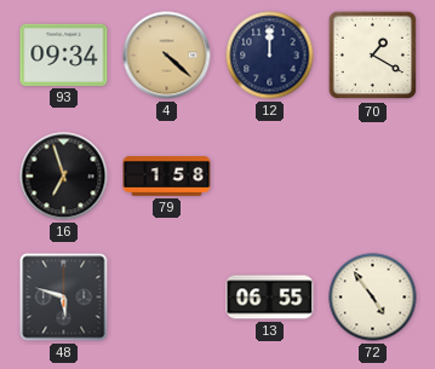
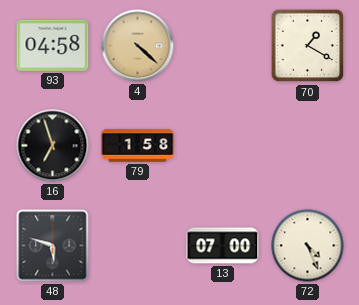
93: 09:34 -> 04:58 (53, 45)
12: 12:00 -> none (270, 56)
13: 06:55 -> 07:00 (223, 246)
72: 4:54 -> 4:26 (308, 246)
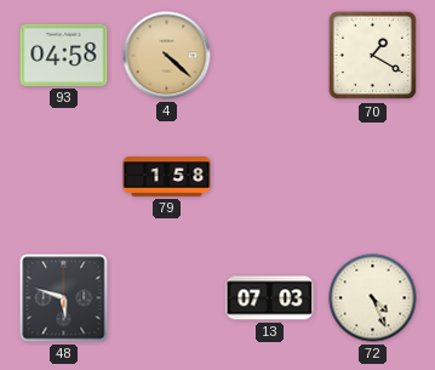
16: 6:57 -> none (53, 146)
13: 07:00 -> 07:03 (270, 298)
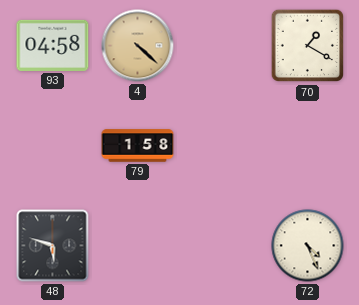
13: 07:03 -> none (270, 298)
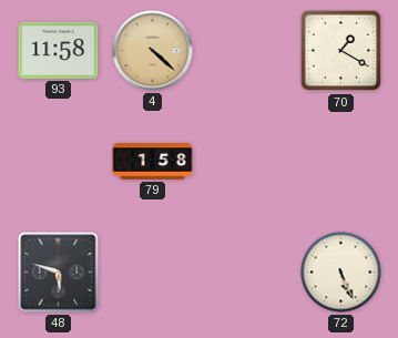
93: 04:58 -> 11:58 (59, 50)
72: 4:26 -> 5:26 (341, 273)
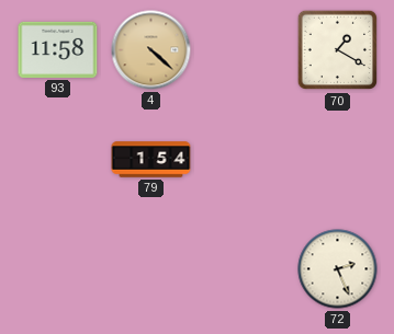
79: 1:58 -> 1:54 (151, 160)
48: 5:48 -> none (59, 273)
72: 5:26 -> 2:26 (338, 269)
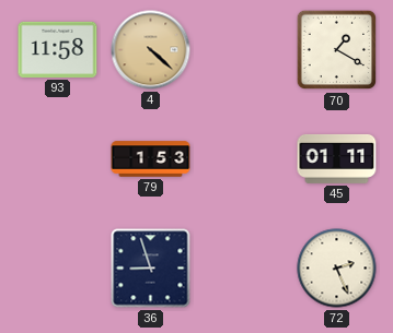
79: 1:54 -> 1:53 (151, 159)
45: none -> 01:11 (337, 158)
36: none -> 8:57 (151, 269)
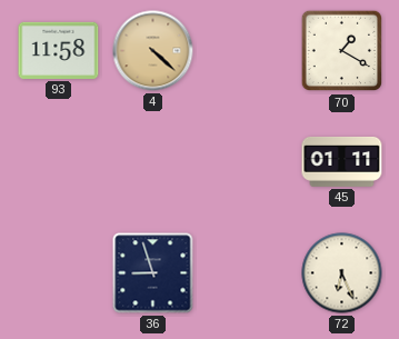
79: 1:53 -> none (151, 159)
72: 2:26 -> 6:26 (342, 273)
